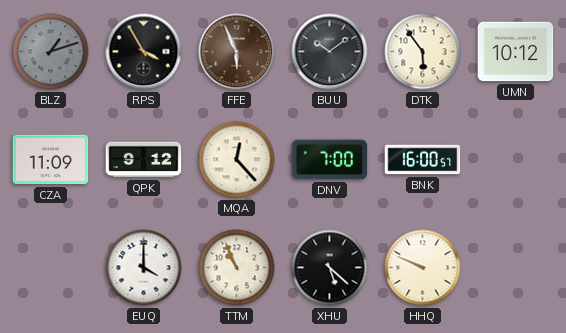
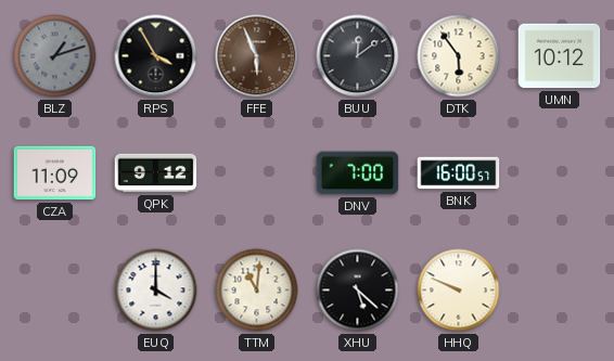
BUU: 10:09 -> 12:09 (358, 56)
MQA: 12:23 -> none (237, 160)
TTM: 10:56 -> 11:01 (257, 291)
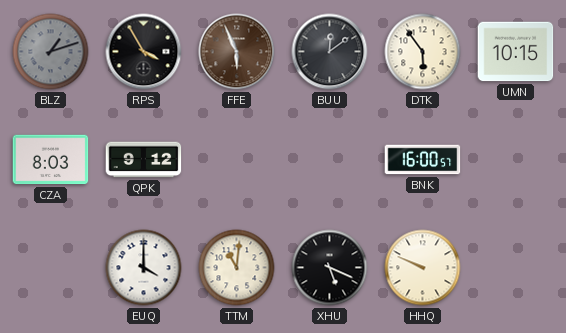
UMN: 10:12 -> 10:15 (516, 52)
CZA: 11:09 -> 8:03 (51, 160)
DNV: 7:00 -> none (358, 173)
XHU: 5:22 -> 5:19 (330, 268)
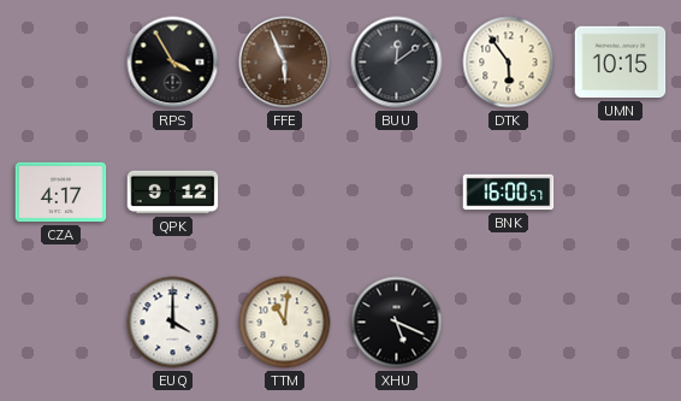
BLZ: 1:12 -> none (51, 52)
CZA: 8:03 -> 4:17 (61, 193)
HHQ: 9:49 -> none (423, 268)
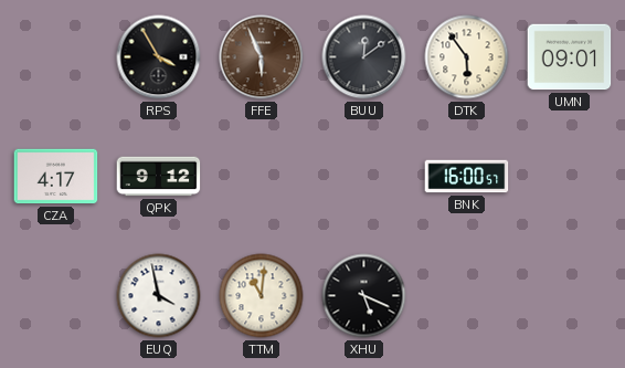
UMN: 10:15 -> 09:01 (570, 57)
EUQ: 4:00 -> 3:58 (159, 296)
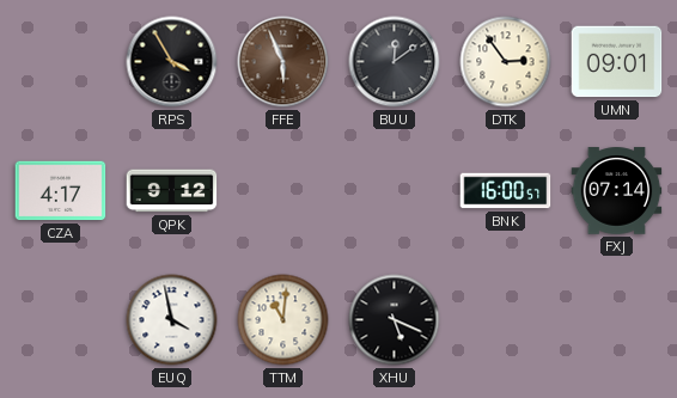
DTK: 5:54 -> 2:54 (506, 62)
FXJ: none -> 07:14 (617, 191)
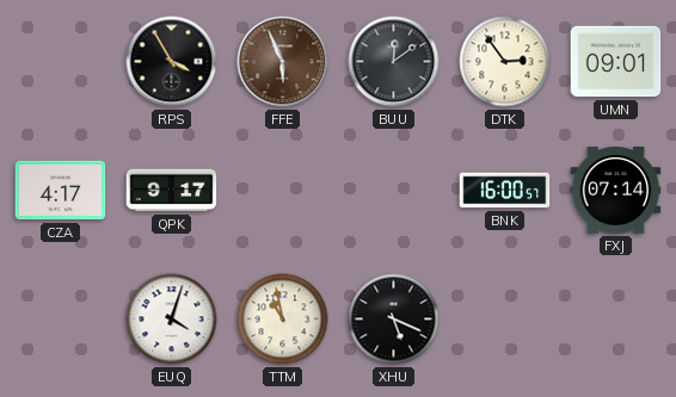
QPK: 9:12 -> 9:17 (172, 191)
EUQ: 3:58 -> 4:03 (172, 320)
TTM: 11:01 -> 10:58 (283, 320)
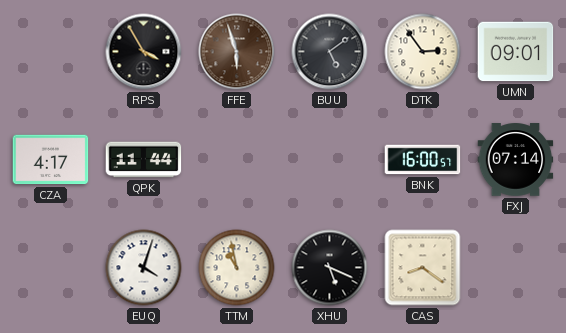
FFE: 5:56 -> 5:57 (237, 52)
BUU: 12:09 -> 5:09 (330, 52)
QPK: 9:17 -> 11:44 (144, 160)
CAS: none -> 8:21 (423, 268)
